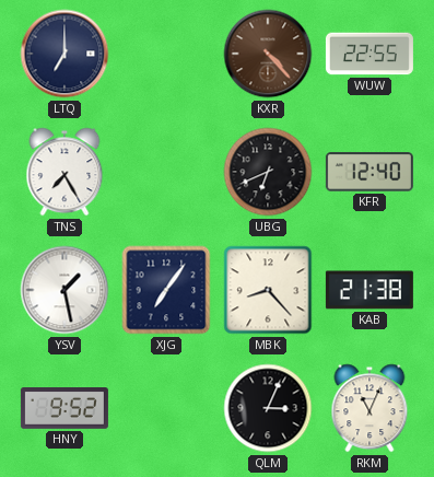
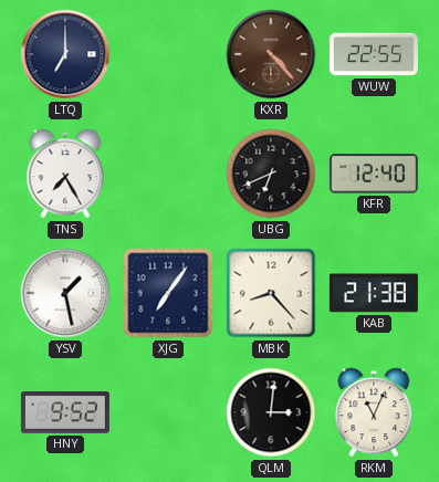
QLM: 3:04 -> 3:01 (271, 412)
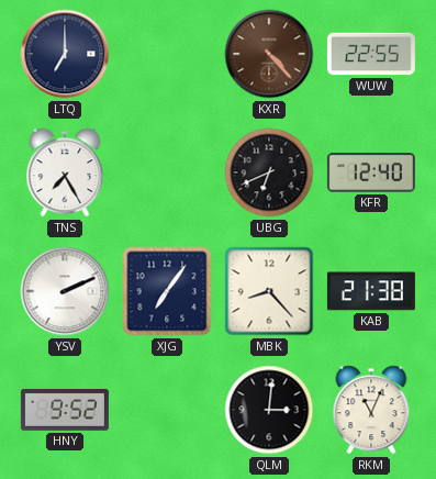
YSV: 1:28 -> 2:11 (65, 291)
